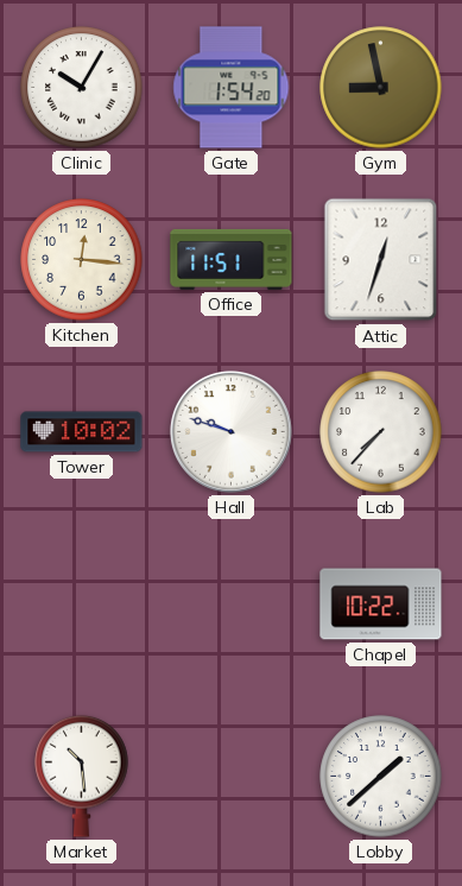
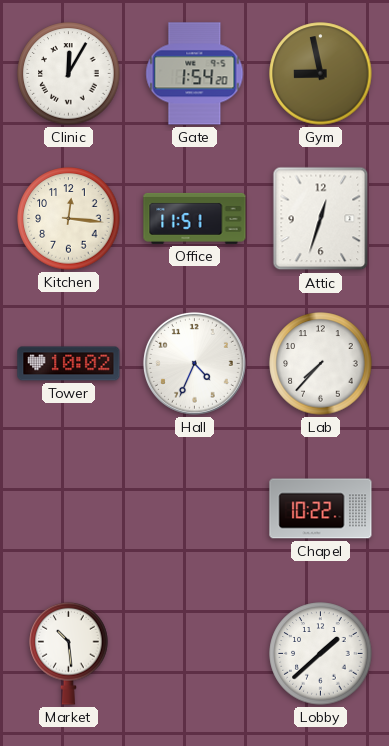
Clinic: 10:05 -> 12:05 (69, 74)
Hall: 9:48 -> 4:34 (194, 363)
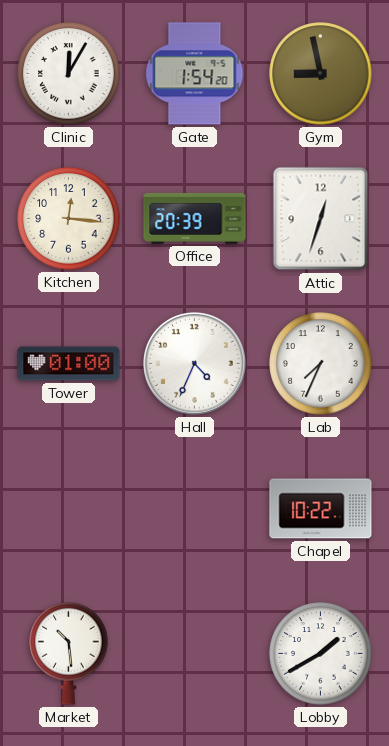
Office: 11:51 -> 20:39 (195, 218)
Tower: 10:02 -> 01:00 (69, 364)
Lab: 7:37 -> 7:34 (321, 364)
Lobby: 1:38 -> 1:40 (321, 654)
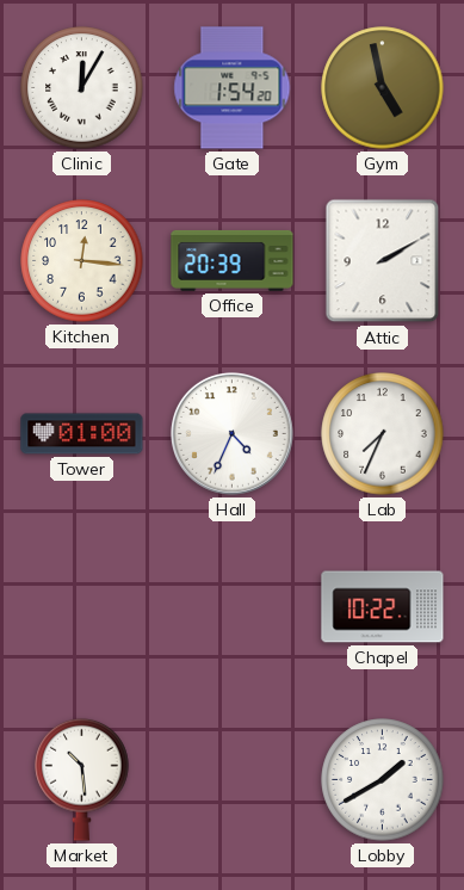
Gym: 8:58 -> 4:58 (383, 88)
Attic: 12:33 -> 2:10 (383, 261)
